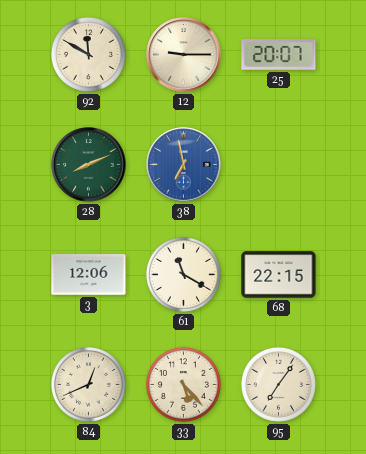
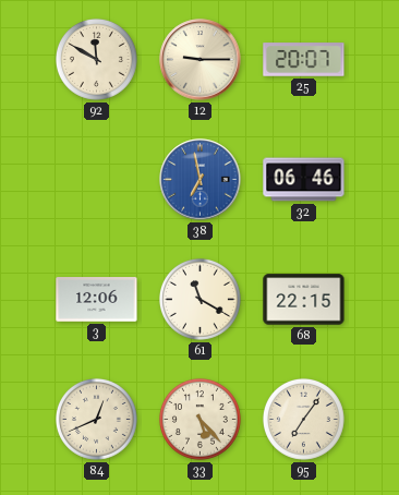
28: 8:11 -> none (89, 165)
32: none -> 06:46 (304, 180)
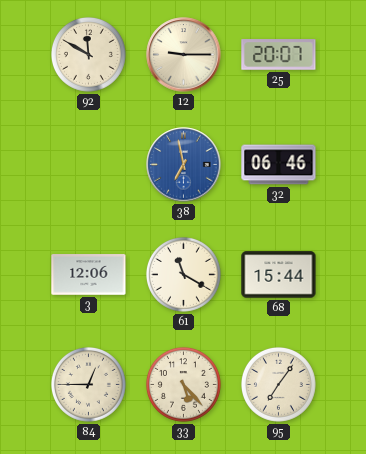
68: 22:15 -> 15:44 (279, 275)
84: 12:41 -> 12:45 (88, 384)
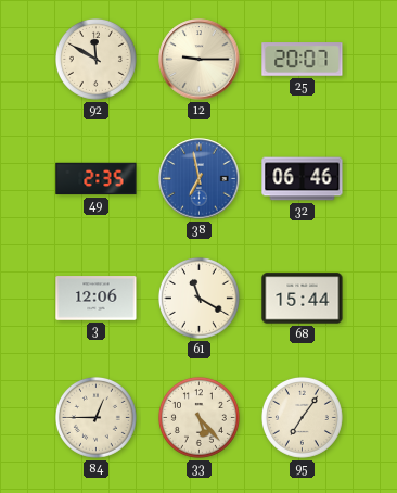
49: none -> 2:35 (97, 179)
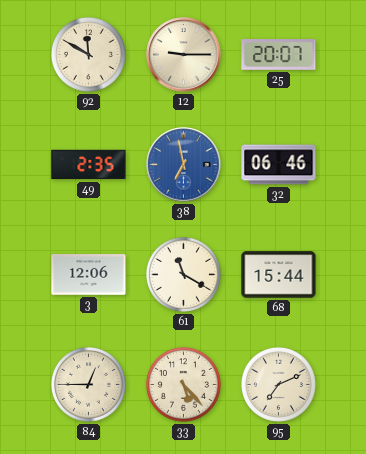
95: 7:06 -> 7:11 (278, 384)
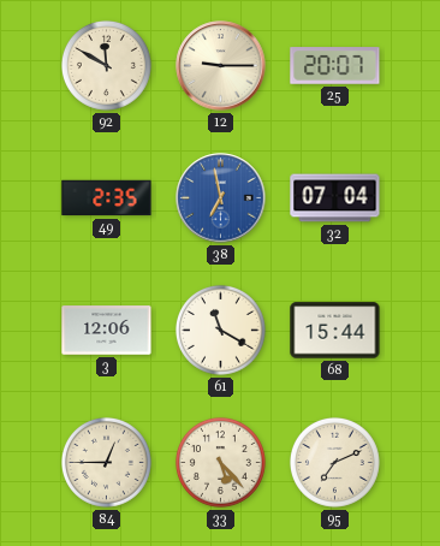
32: 06:46 -> 07:04 (335, 198)
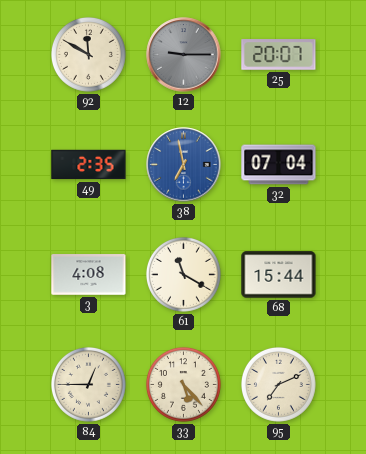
12 dial: cream -> grey (184, 55)
3: 12:06 -> 4:08 (89, 275)
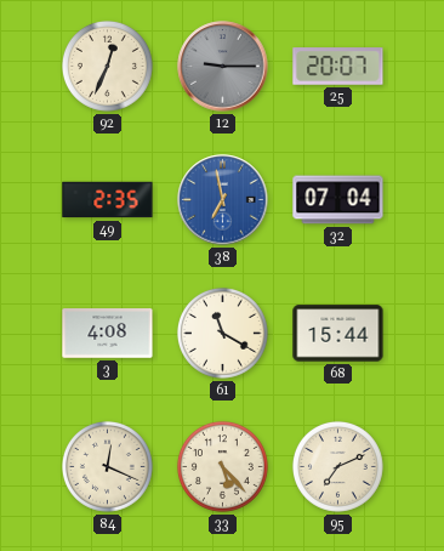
92: 11:50 -> 12:34 (107, 66)
84: 12:45 -> 12:19 (107, 466)
